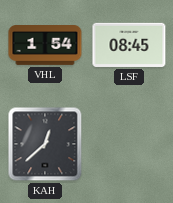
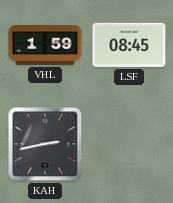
VHL: 1:54 -> 1:59 (45, 46)
KAH: 12:38 -> 2:43 (45, 144)
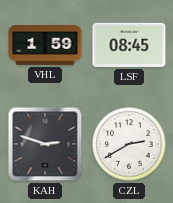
KAH: 2:43 -> 2:48 (45, 144)
CZL: none -> 2:40 (129, 144)
